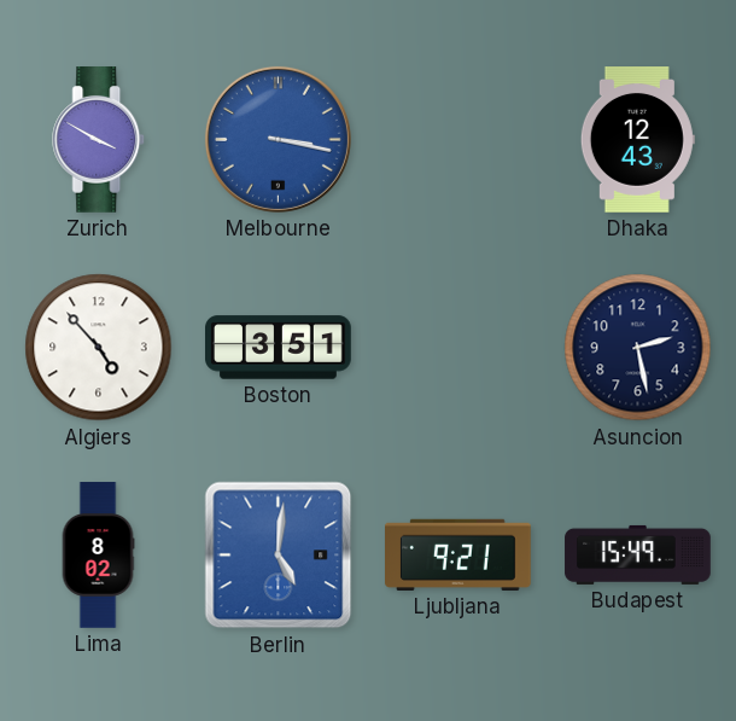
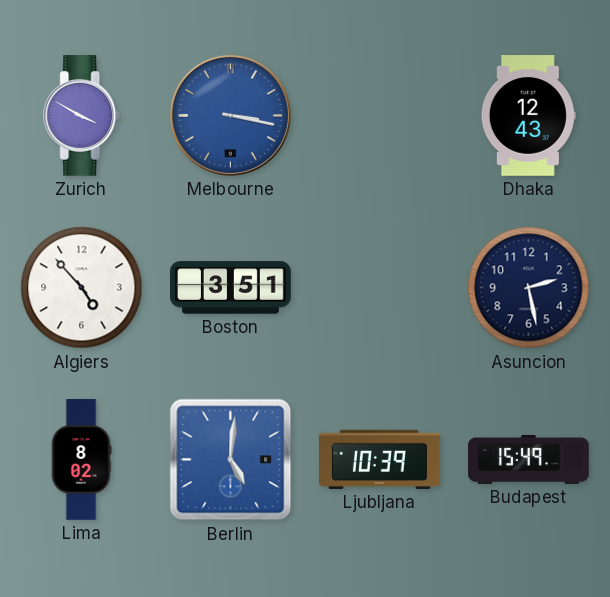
Ljubljana: 9:21 -> 10:39 (380, 459)
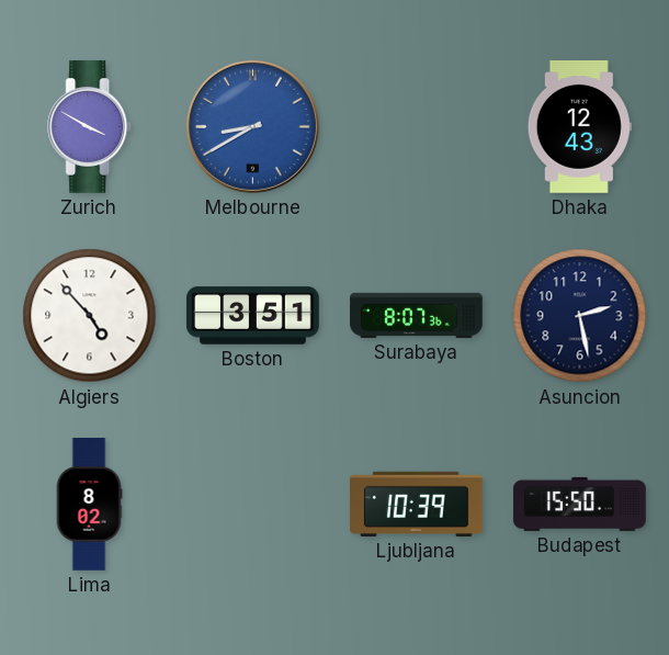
Melbourne: 3:17 -> 8:40 (252, 126)
Surabaya: none -> 8:07 (417, 315)
Berlin: 5:01 -> none (231, 460)
Budapest: 15:49 -> 15:50 (580, 504)
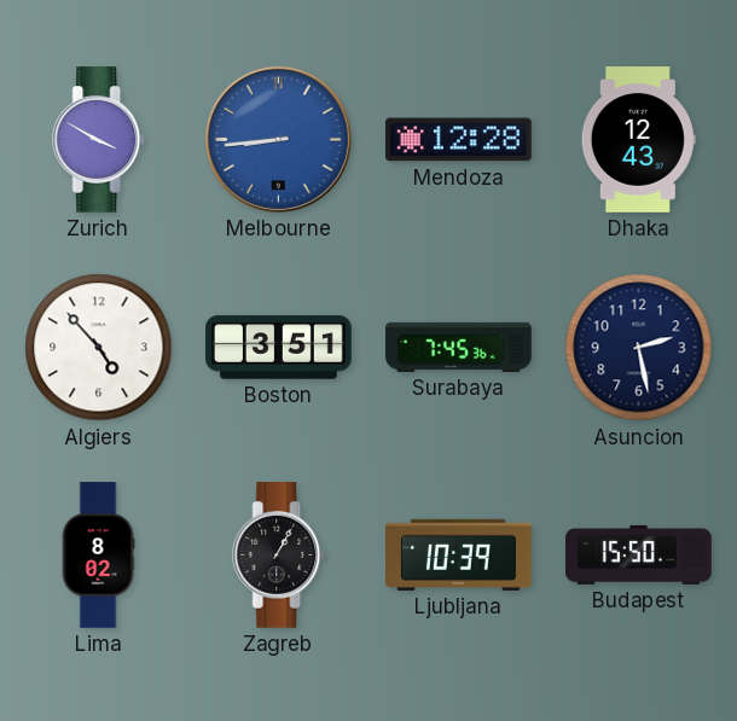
Melbourne: 8:40 -> 8:44 (278, 139)
Mendoza: none -> 12:28 (459, 140)
Surabaya: 8:07 -> 7:45 (459, 347)
Zagreb: none -> 1:05 (279, 556)
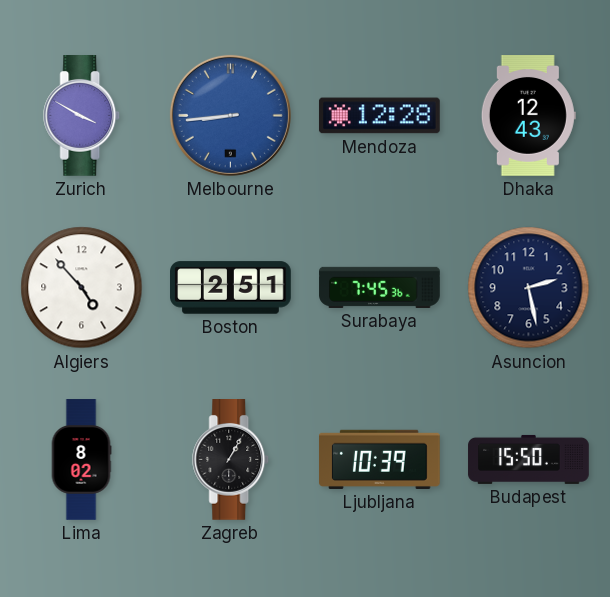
Boston: 3:51 -> 2:51 (231, 288)
